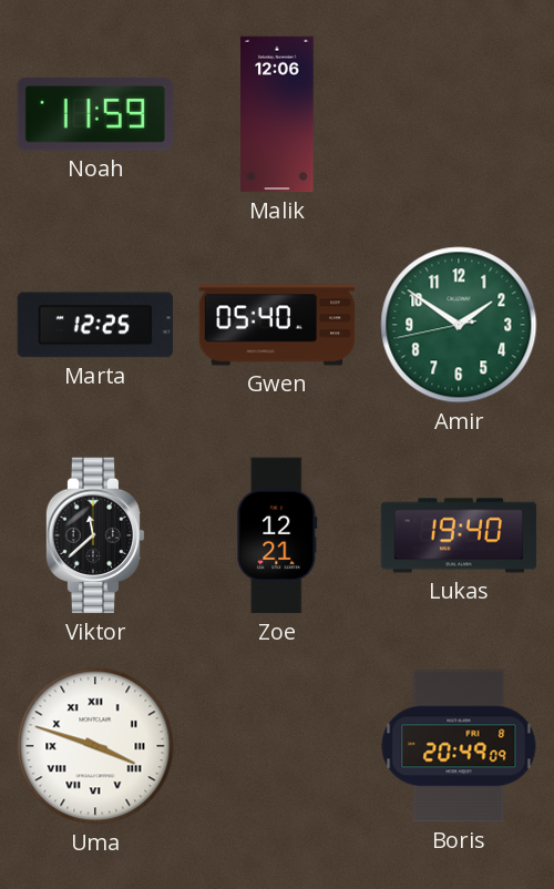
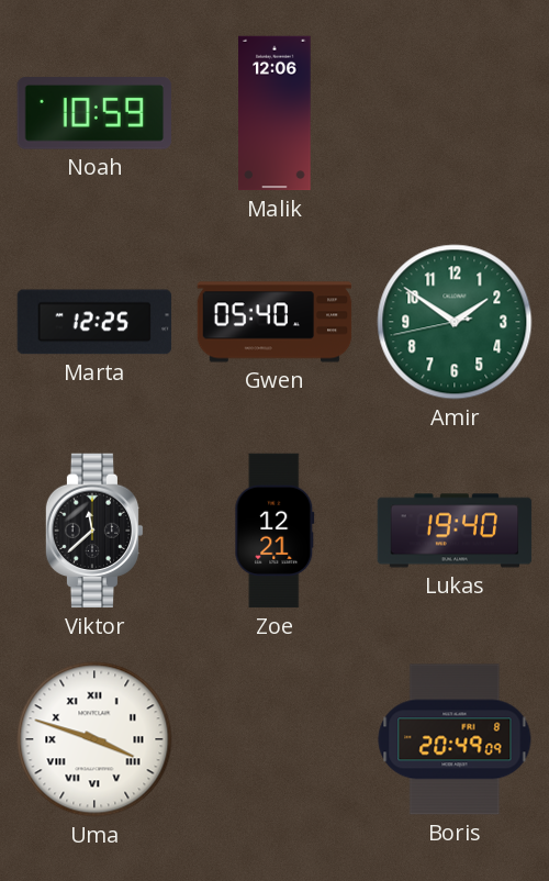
Noah: 11:59 -> 10:59 (93, 113)
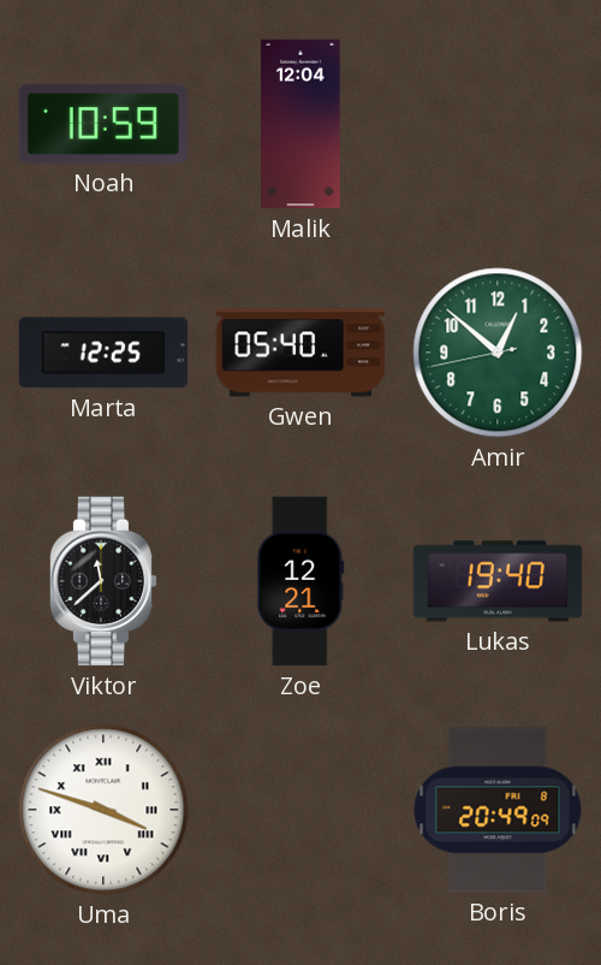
Malik: 12:06 -> 12:04 (300, 124)
Amir: 1:50 -> 12:51 (498, 353)
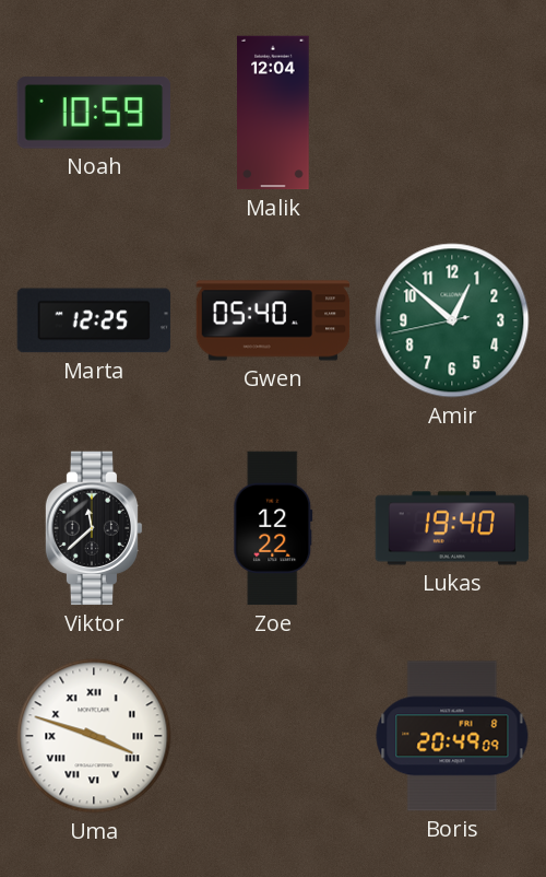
Zoe: 12:21 -> 12:22 (273, 528)
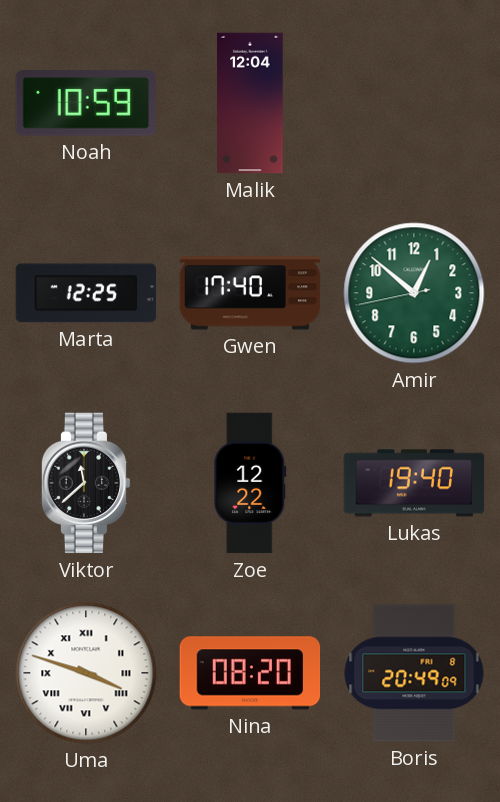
Gwen: 05:40 -> 17:40 (250, 293)
Nina: none -> 08:20 (250, 673)
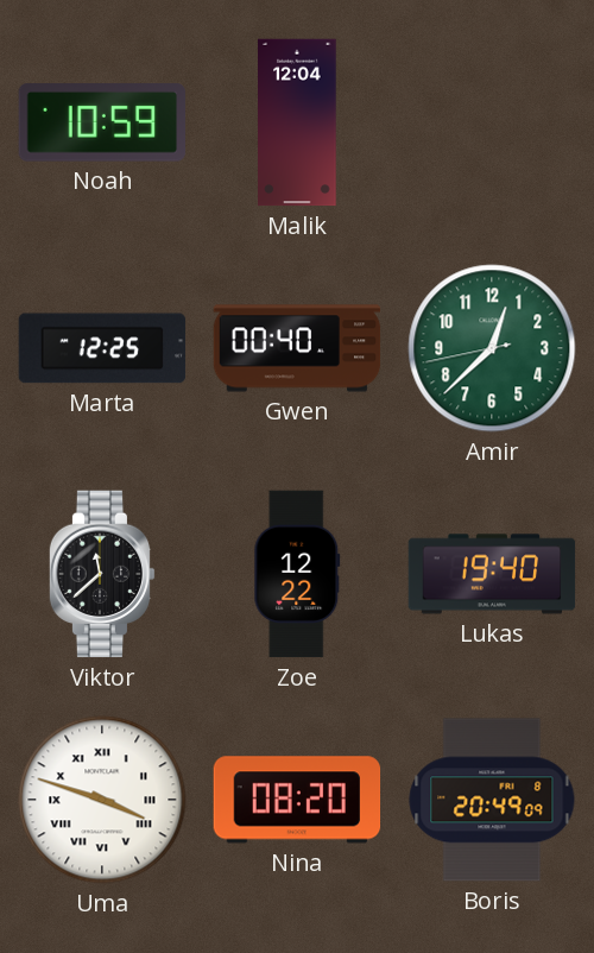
Gwen: 17:40 -> 00:40 (297, 348)
Amir: 12:51 -> 12:37 (492, 348)
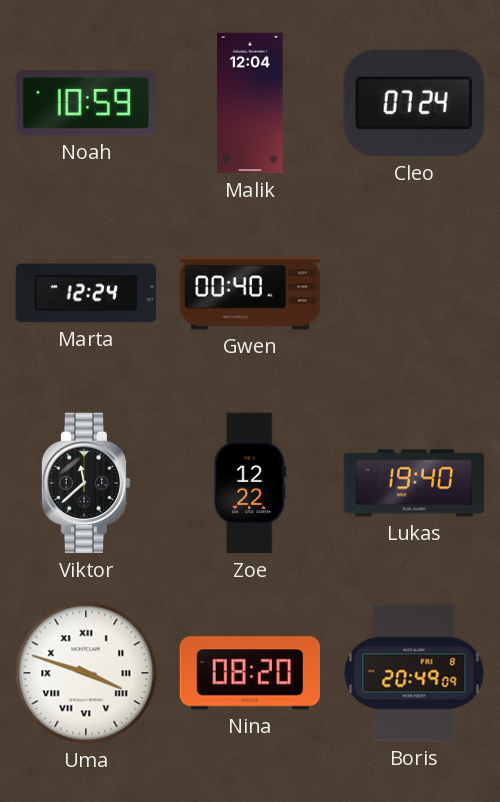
Cleo: none -> 07:24 (414, 103)
Marta: 12:25 -> 12:24 (86, 293)
Amir: 12:37 -> none (492, 348)
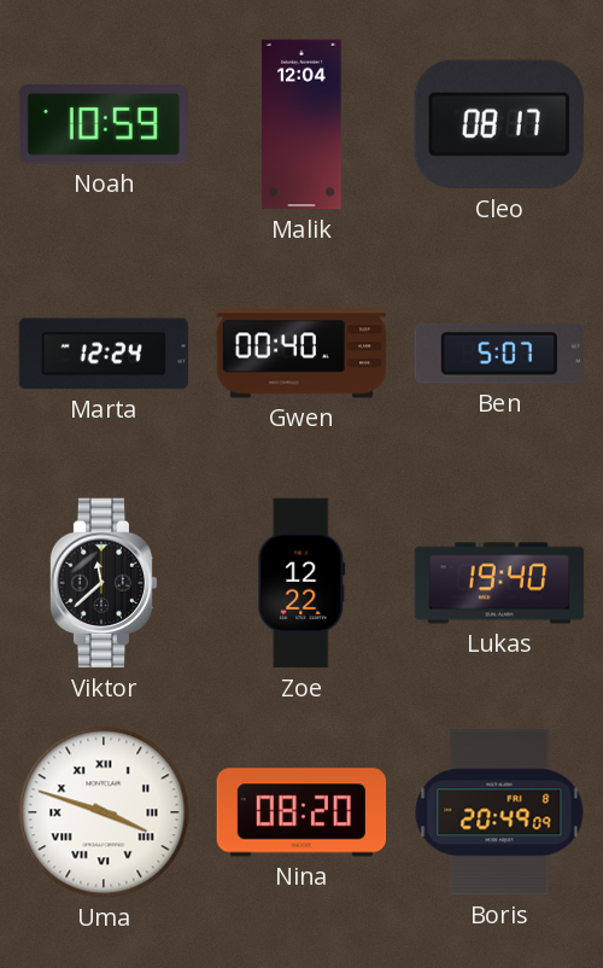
Cleo: 07:24 -> 08:17 (499, 124)
Ben: none -> 5:07 (499, 354)
